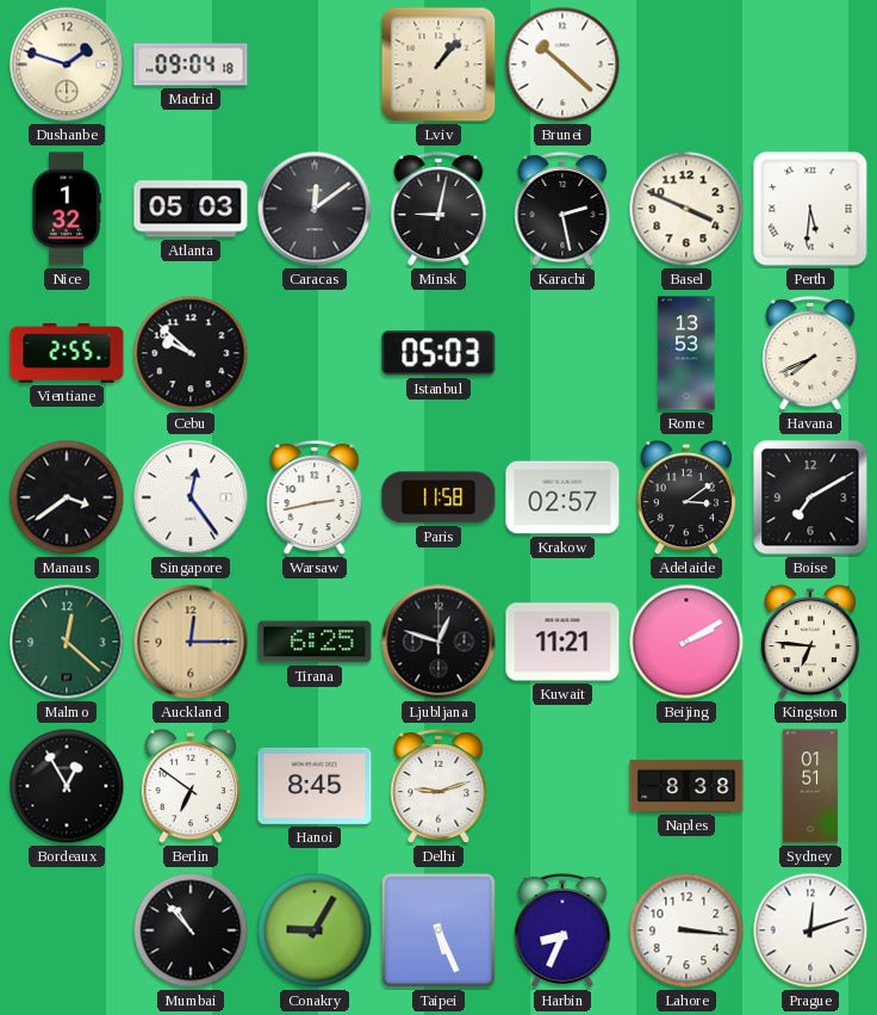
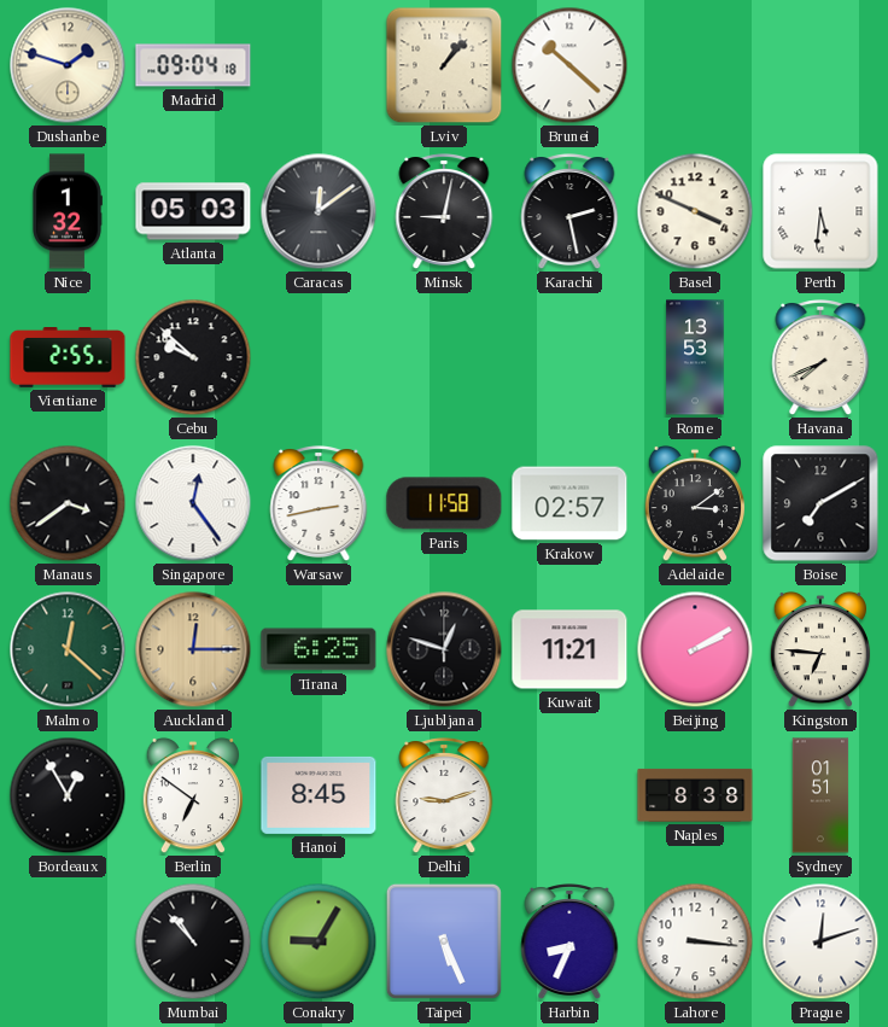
Istanbul: 05:03 -> none (438, 353)
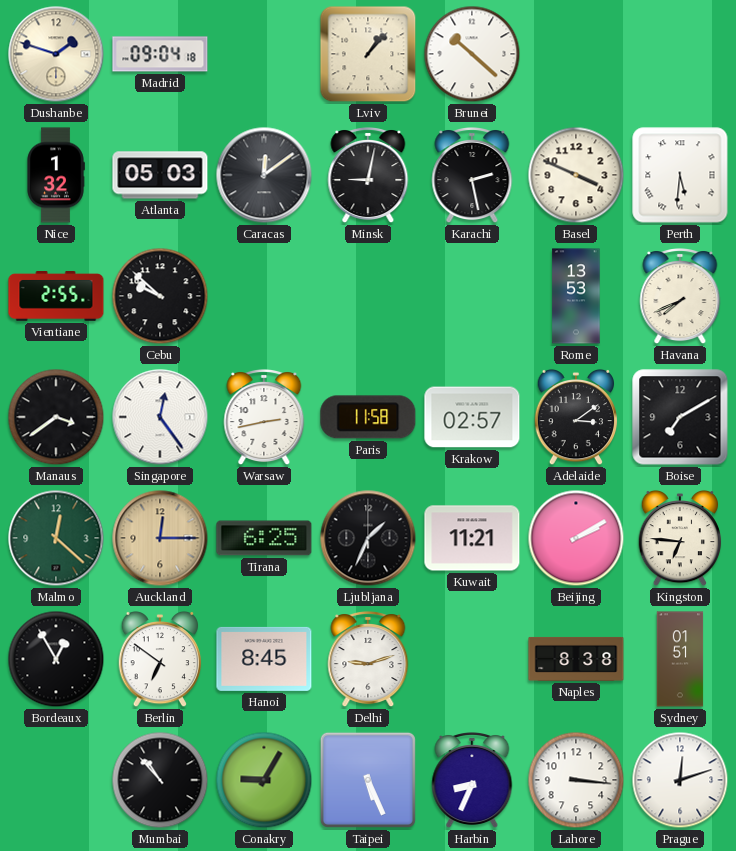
Ljubljana: 12:48 -> 1:34 (368, 538)
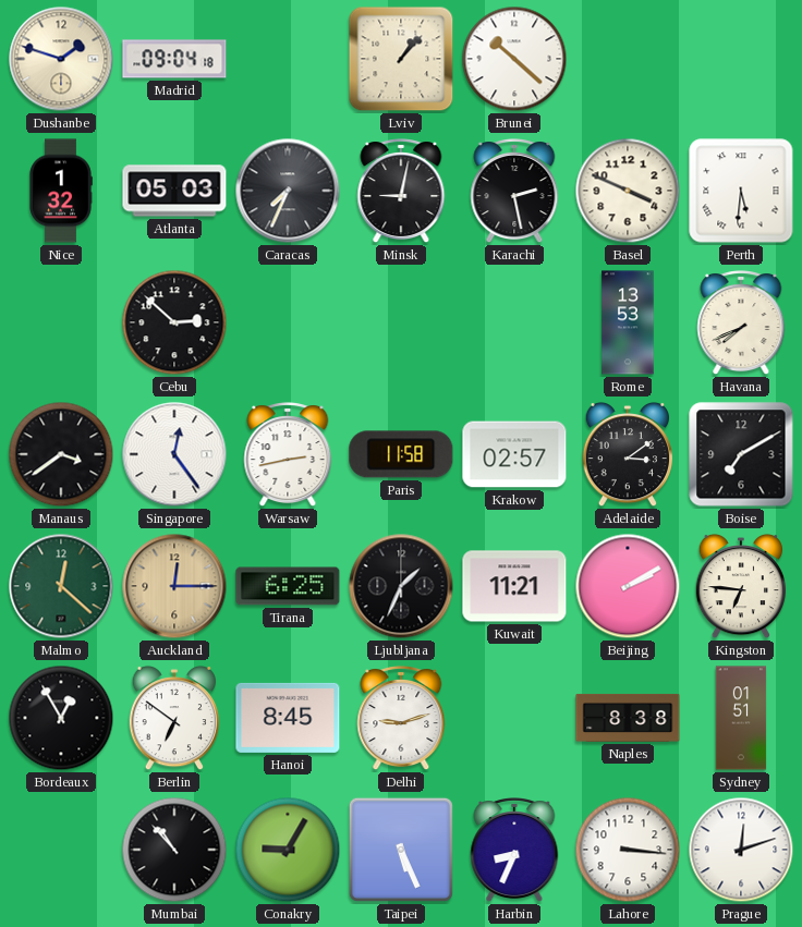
Caracas: 12:09 -> 7:34 (288, 191)
Vientiane: 2:55 -> none (56, 297)
Cebu: 9:52 -> 2:52 (174, 322)
